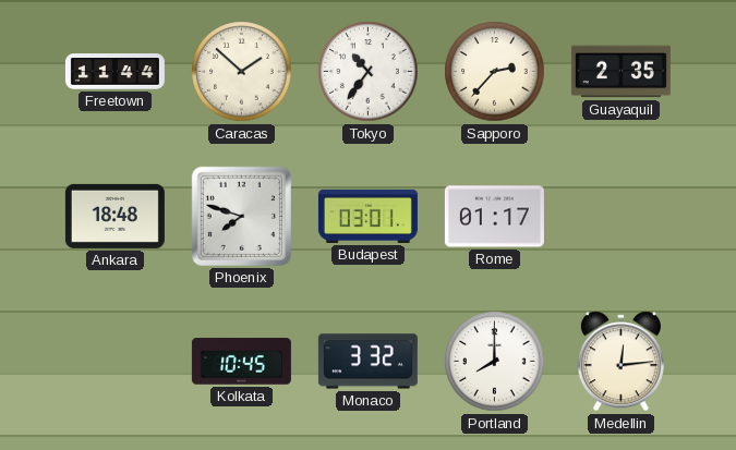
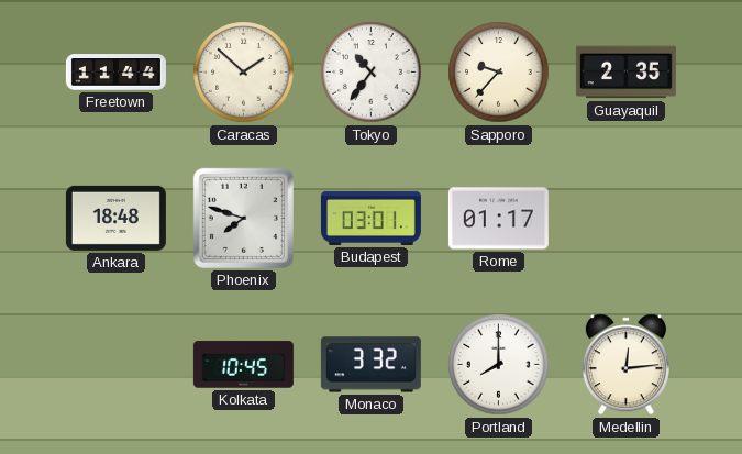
Sapporo: 2:37 -> 9:37 (499, 73)
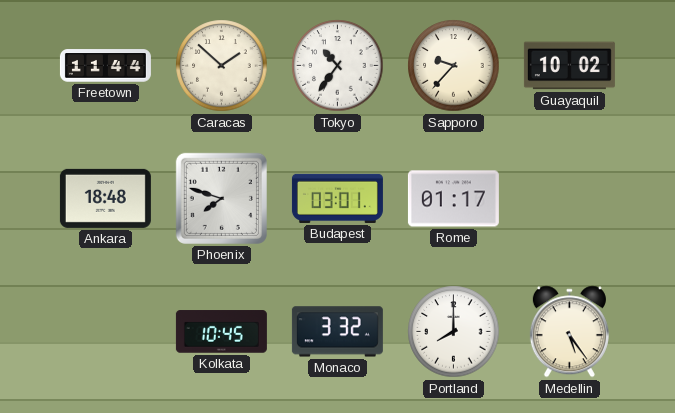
Guayaquil: 2:35 -> 10:02 (569, 66)
Medellin: 12:14 -> 5:24 (569, 332)
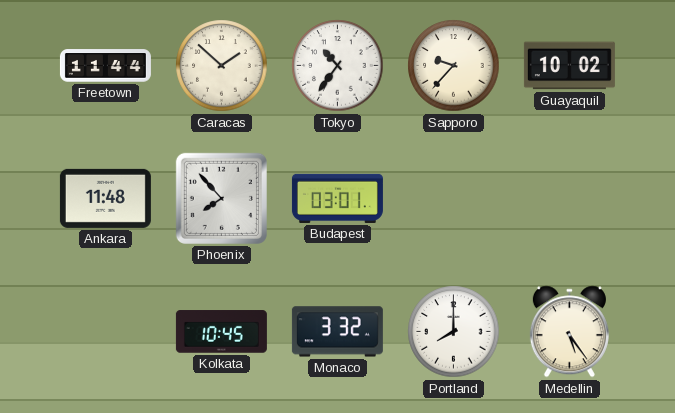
Ankara: 18:48 -> 11:48 (105, 198)
Phoenix: 7:48 -> 7:53 (221, 198)
Rome: 01:17 -> none (453, 199)
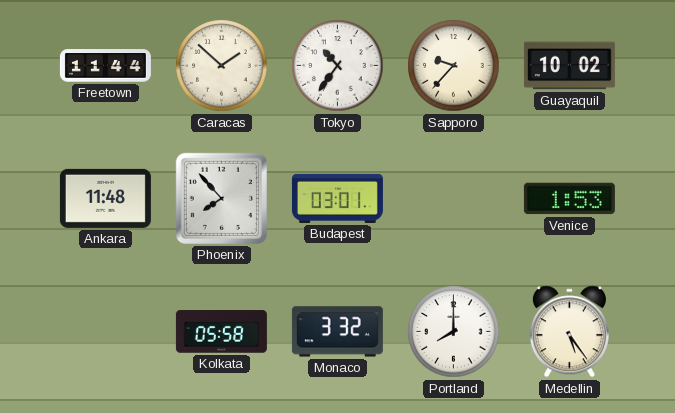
Venice: none -> 1:53 (569, 199)
Kolkata: 10:45 -> 05:58 (221, 332)
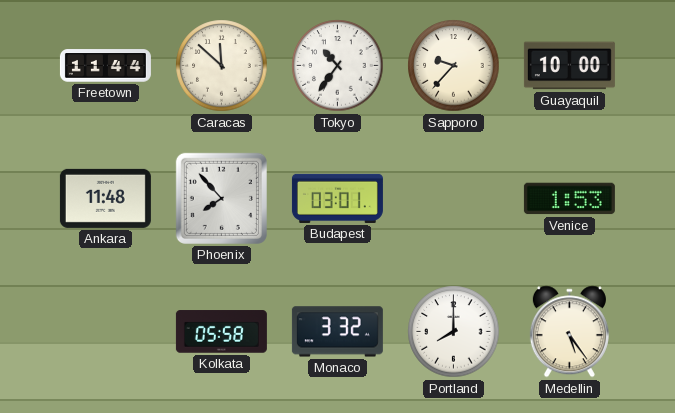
Caracas: 1:52 -> 11:52 (222, 66)
Guayaquil: 10:02 -> 10:00 (569, 66)
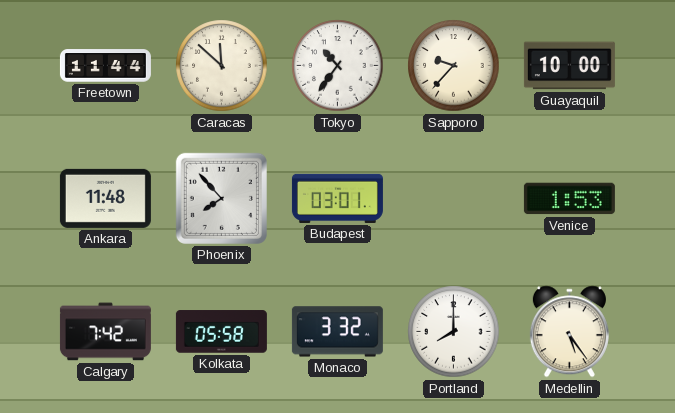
Calgary: none -> 7:42 (105, 332)
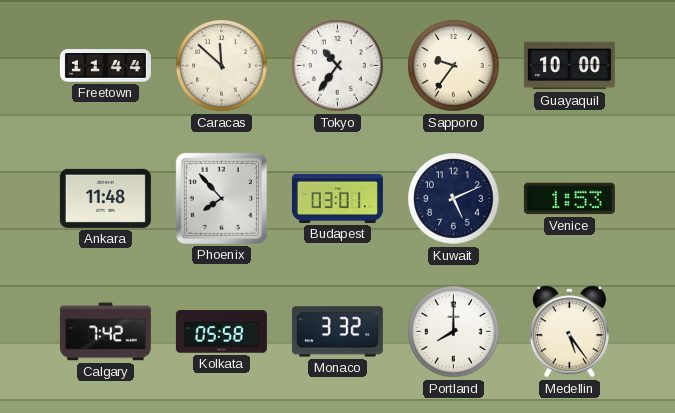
Sapporo: 9:37 -> 9:36 (454, 66)
Kuwait: none -> 5:11 (454, 199)
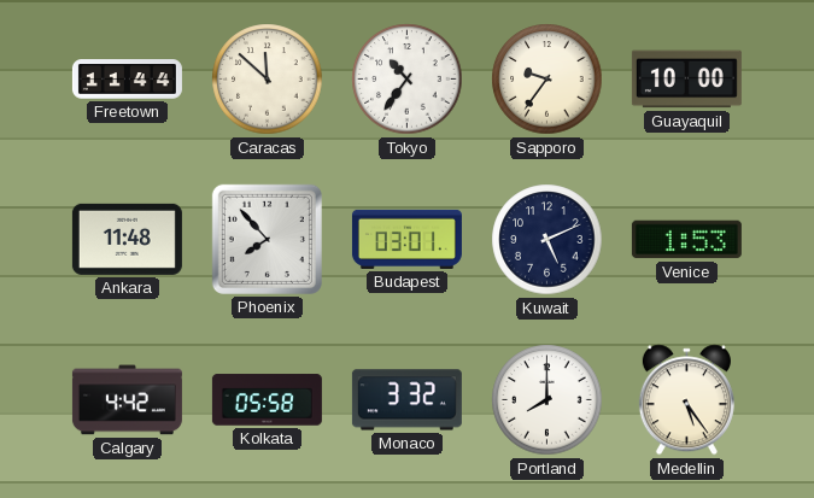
Calgary: 7:42 -> 4:42 (127, 400)
